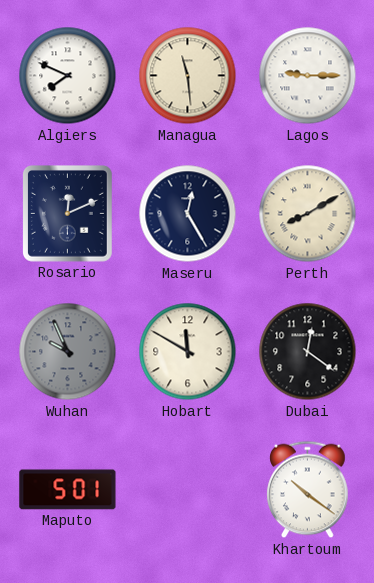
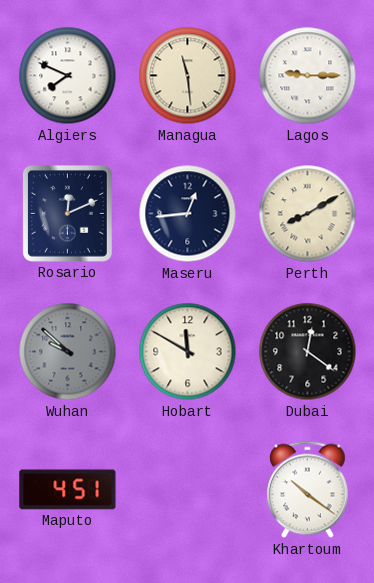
Maseru: 12:25 -> 12:44 (188, 214)
Wuhan: 9:56 -> 9:52 (68, 352)
Maputo: 5:01 -> 4:51 (68, 490)
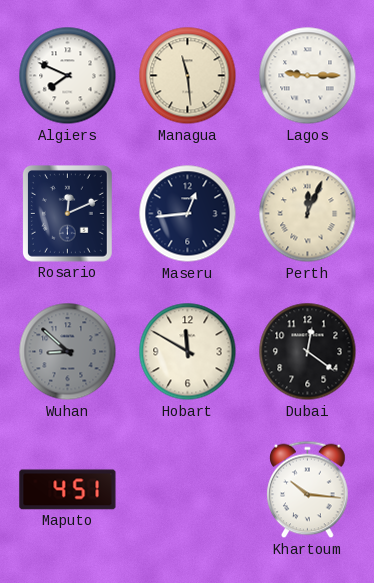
Perth: 8:10 -> 12:04 (308, 214)
Wuhan: 9:52 -> 8:52 (68, 352)
Khartoum: 10:21 -> 10:16 (308, 490)
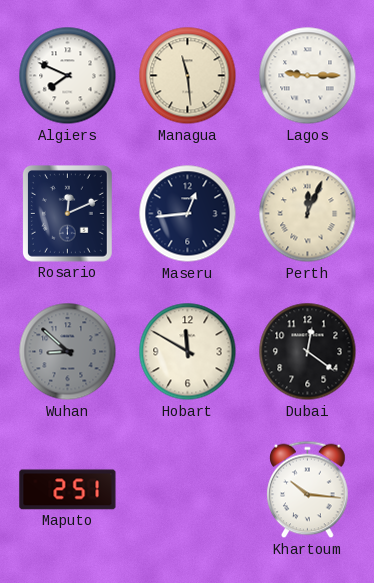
Maputo: 4:51 -> 2:51 (68, 490)
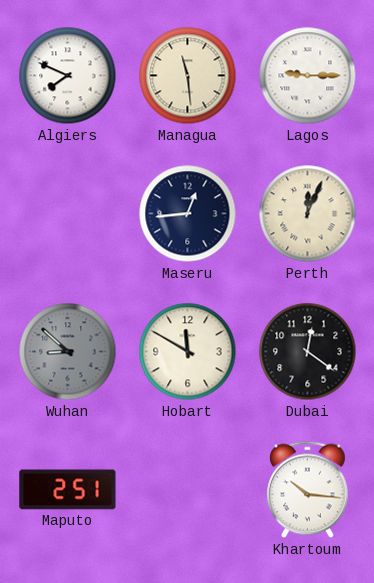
Rosario: 12:11 -> none (67, 214)
